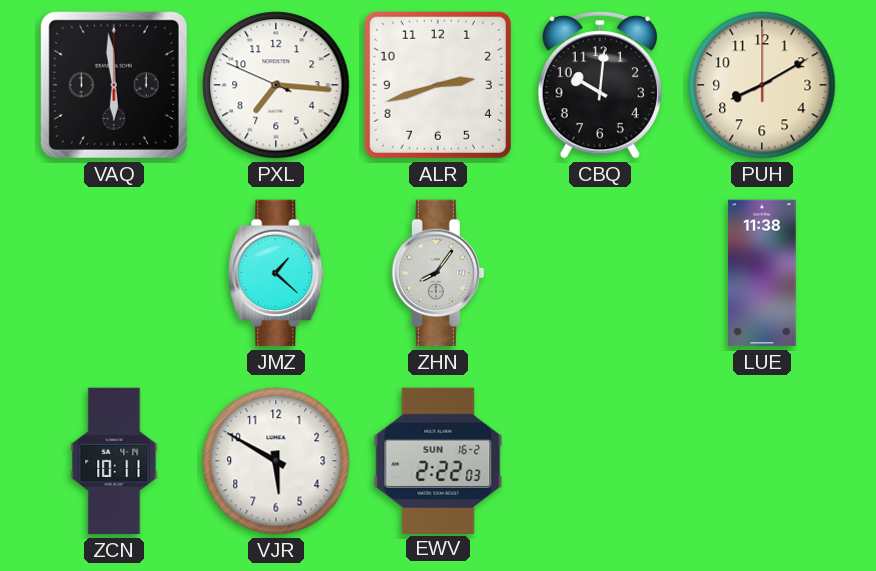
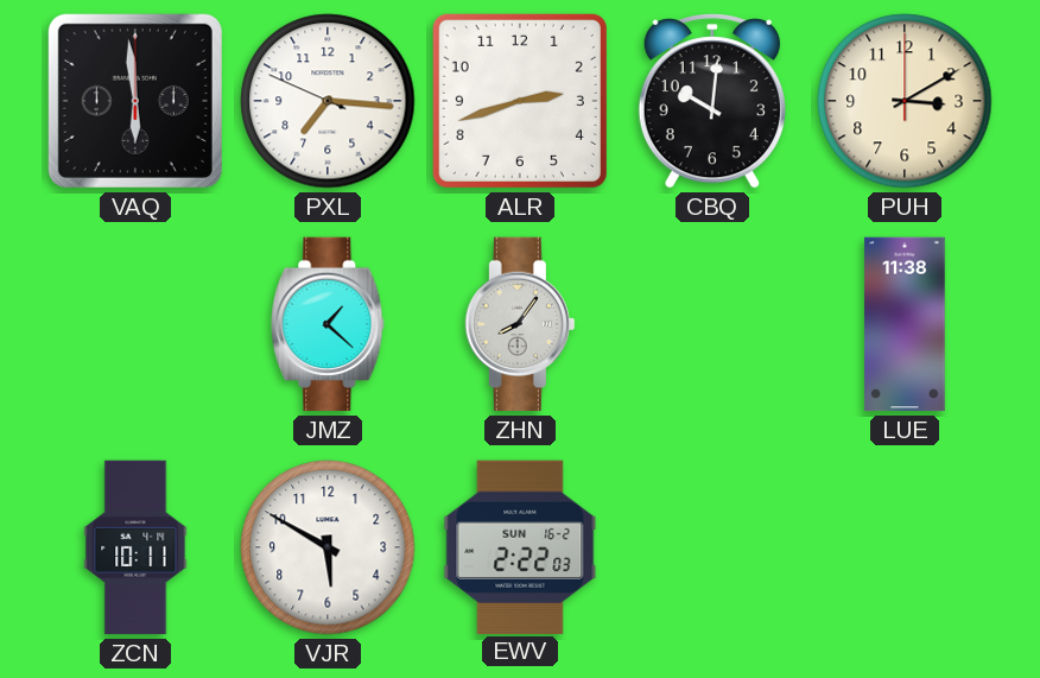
PUH: 8:10 -> 3:10 (905, 101)
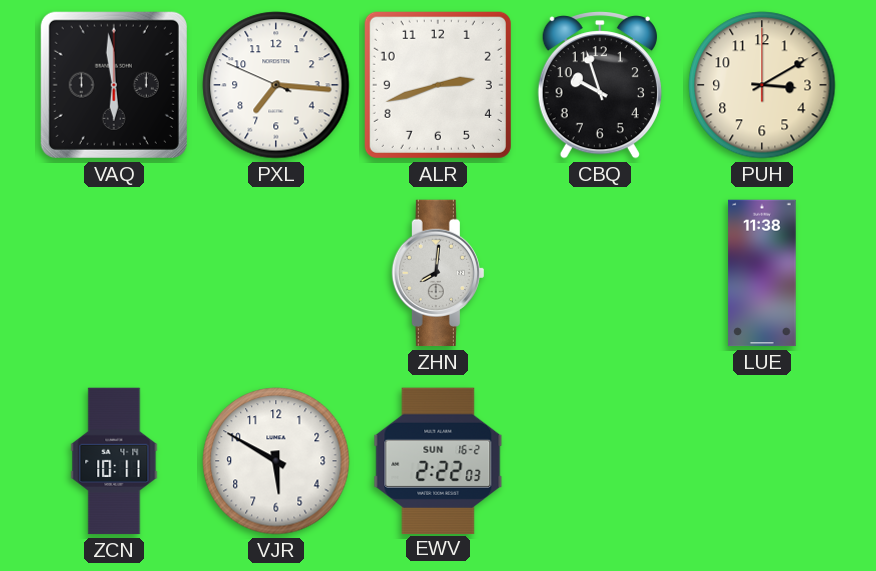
CBQ: 10:01 -> 9:57 (600, 85)
JMZ: 1:22 -> none (328, 324)
ZHN: 8:06 -> 8:01 (438, 273)
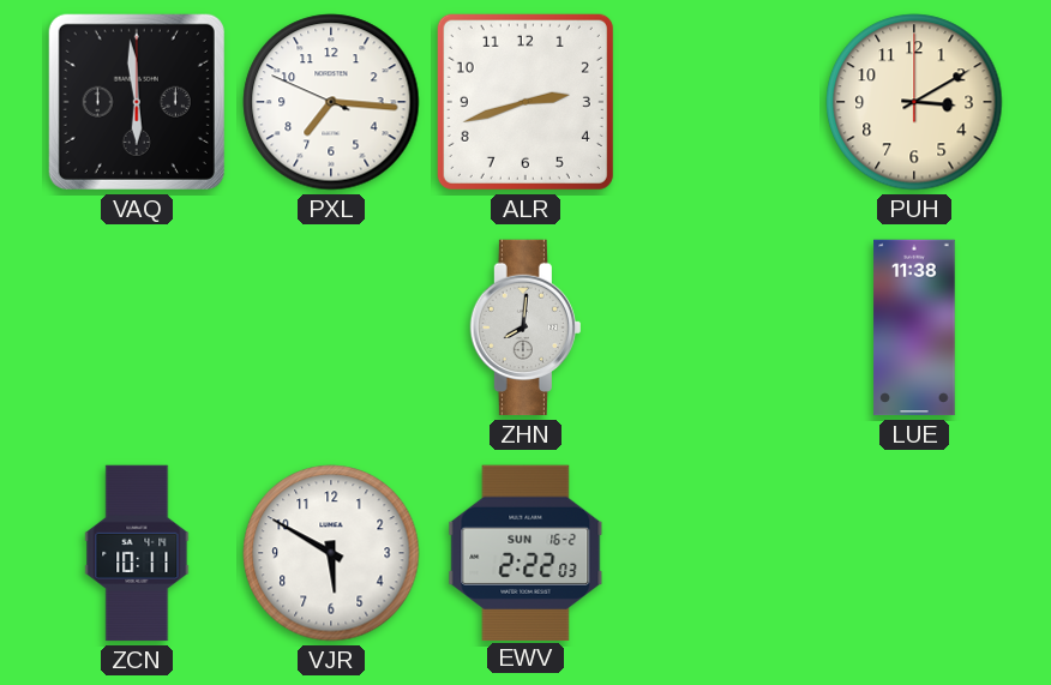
CBQ: 9:57 -> none (600, 85)
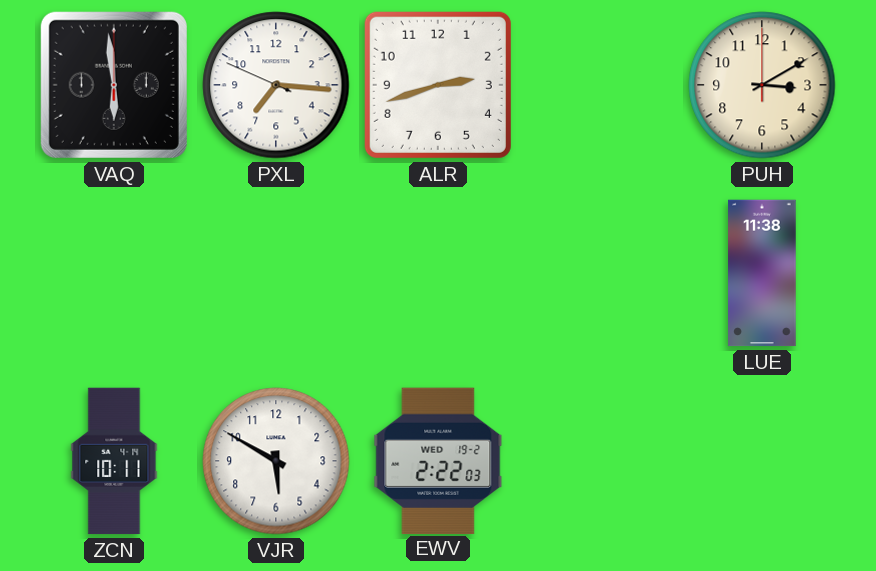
ZHN: 8:01 -> none (525, 328)
EWV date: SUN 16-2 -> WED 19-2 (438, 460)
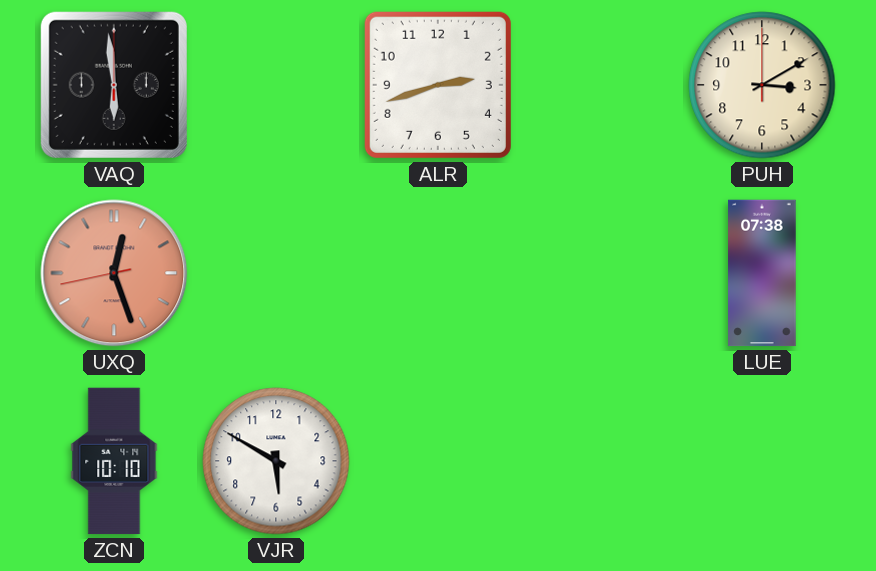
PXL: 7:15 -> none (276, 85)
UXQ: none -> 12:26 (114, 273)
LUE: 11:38 -> 07:38 (762, 273)
ZCN: 10:11 -> 10:10 (114, 461)
EWV: 2:22 -> none (438, 460)
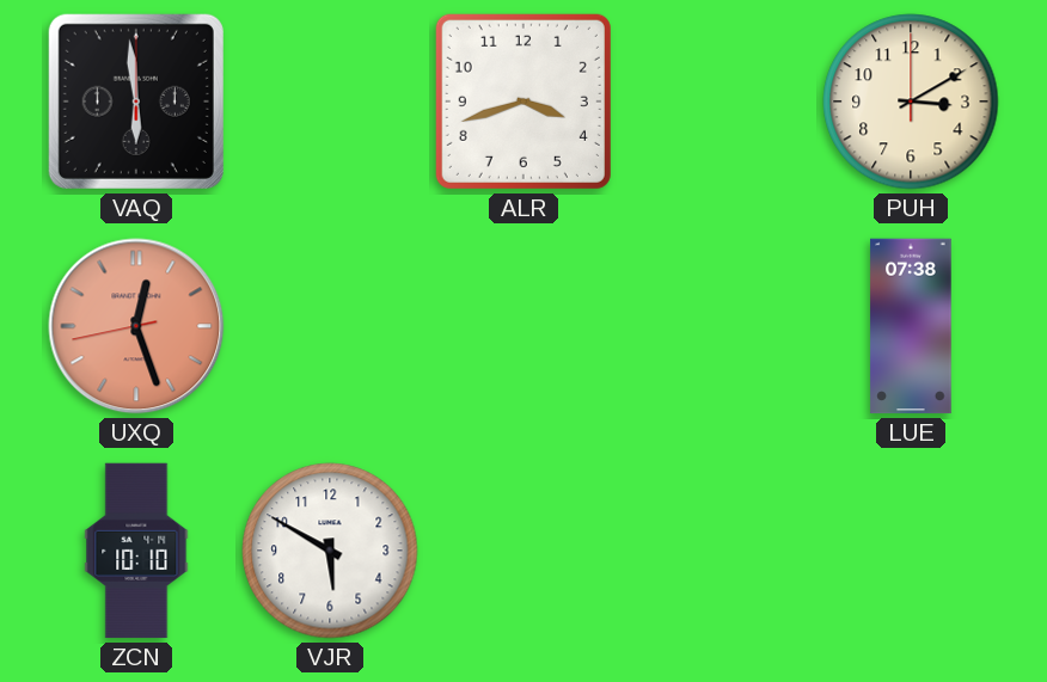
ALR: 2:42 -> 3:42 (523, 102)
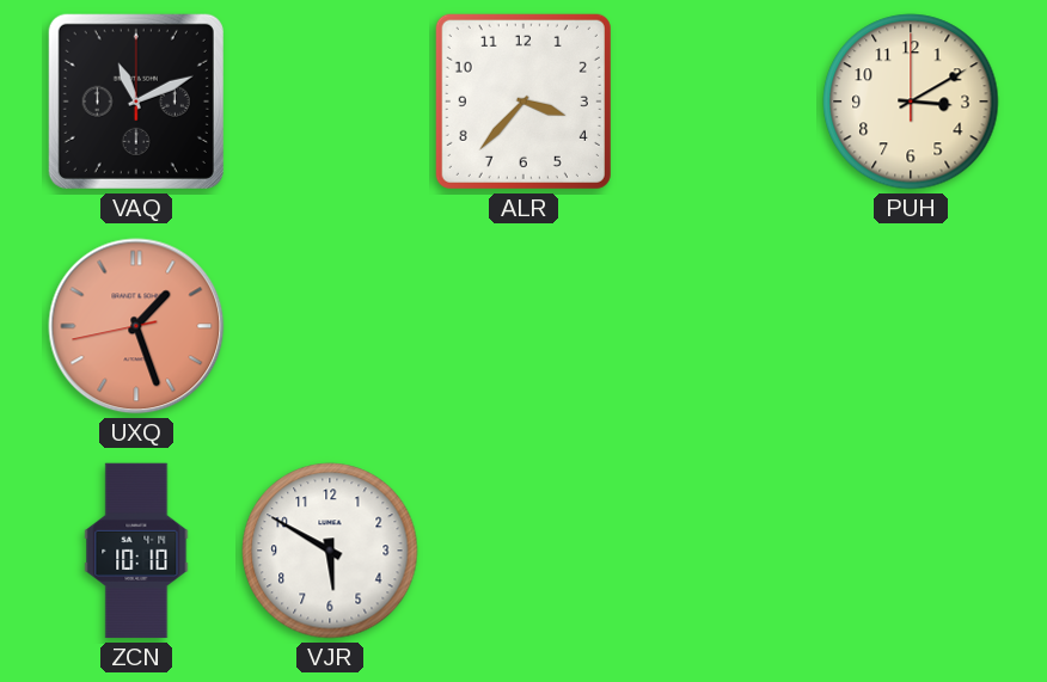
VAQ: 5:59 -> 11:11 (136, 102)
ALR: 3:42 -> 3:37 (523, 102)
UXQ: 12:26 -> 1:26 (136, 326)
LUE: 07:38 -> none (911, 326)
